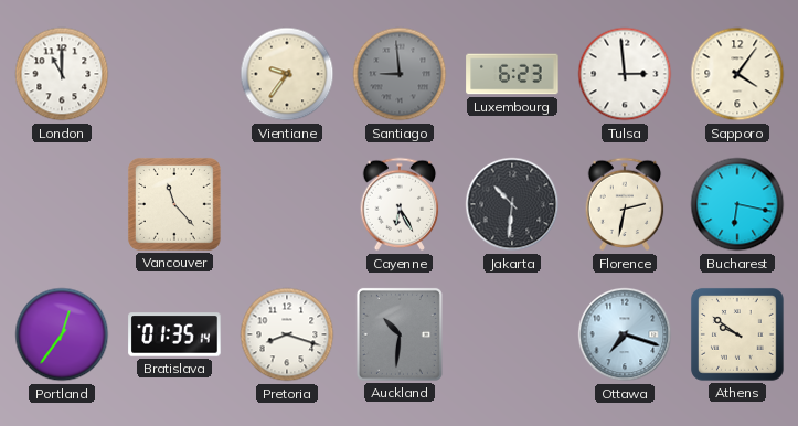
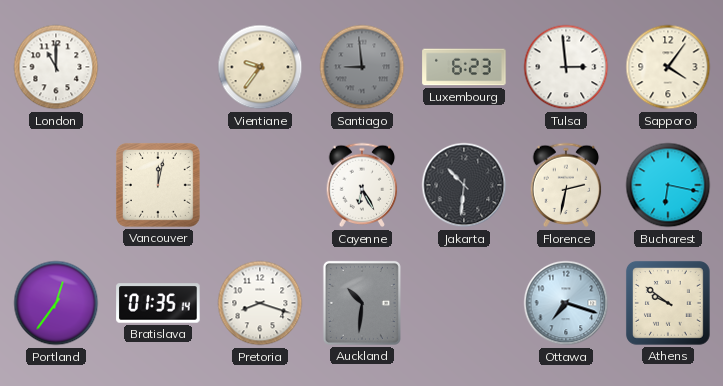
Vancouver: 11:23 -> 12:02 (158, 185)
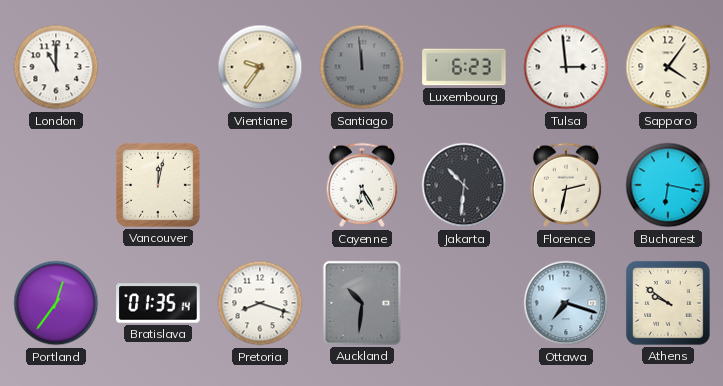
Santiago: 8:59 -> 11:59 (362, 67)
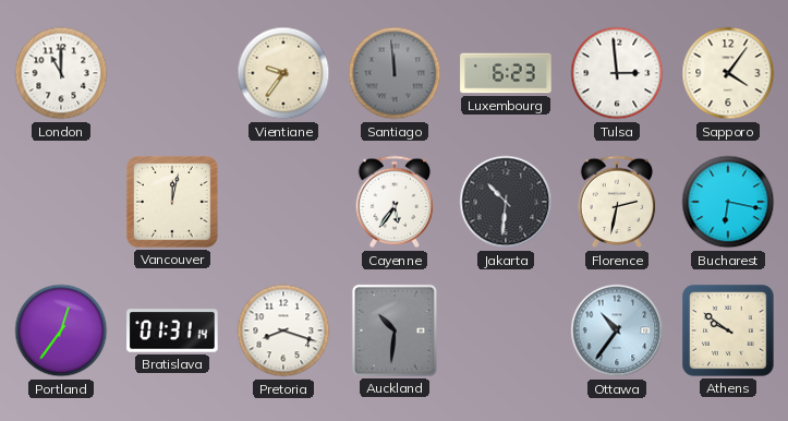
Cayenne: 6:25 -> 5:36 (395, 202)
Bratislava: 01:35 -> 01:31 (172, 330)
Ottawa: 7:18 -> 10:36 (617, 330)
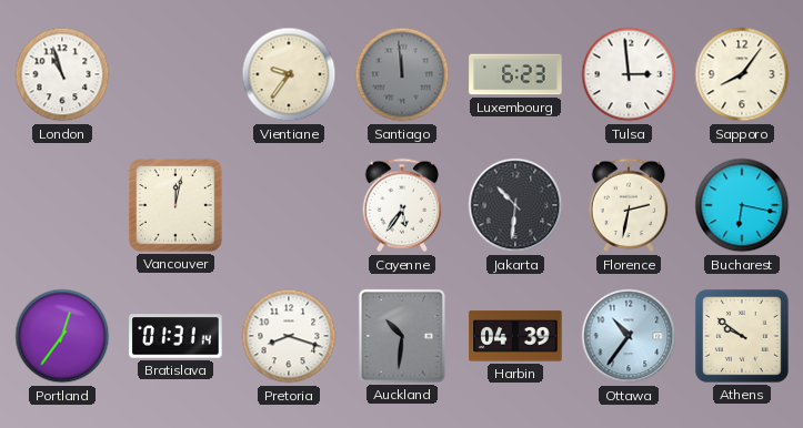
London: 11:00 -> 10:57 (62, 74)
Sapporo: 4:06 -> 8:06 (742, 74)
Harbin: none -> 04:39 (515, 336)
